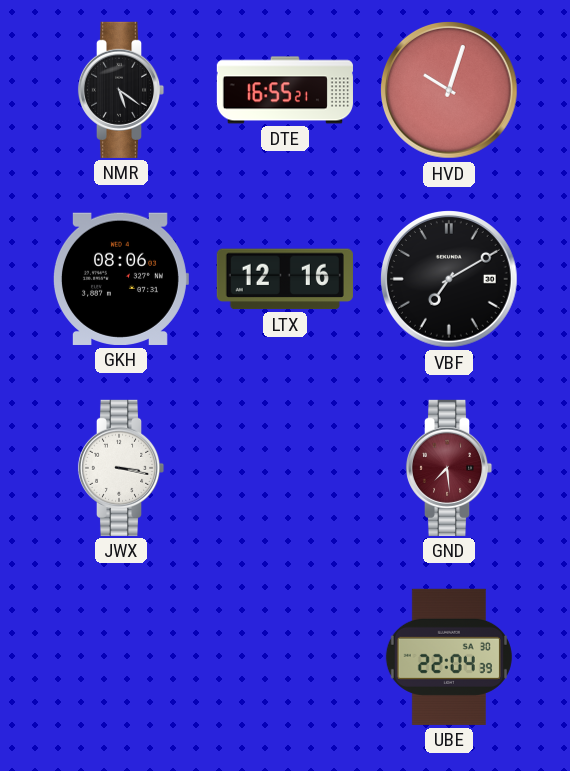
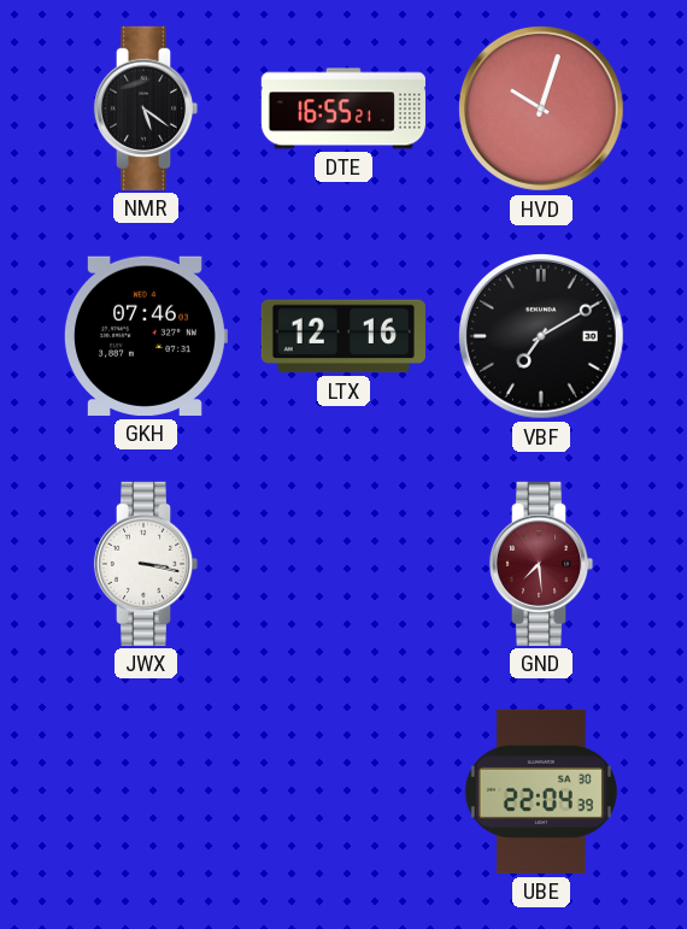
GKH: 08:06 -> 07:46 (145, 336)
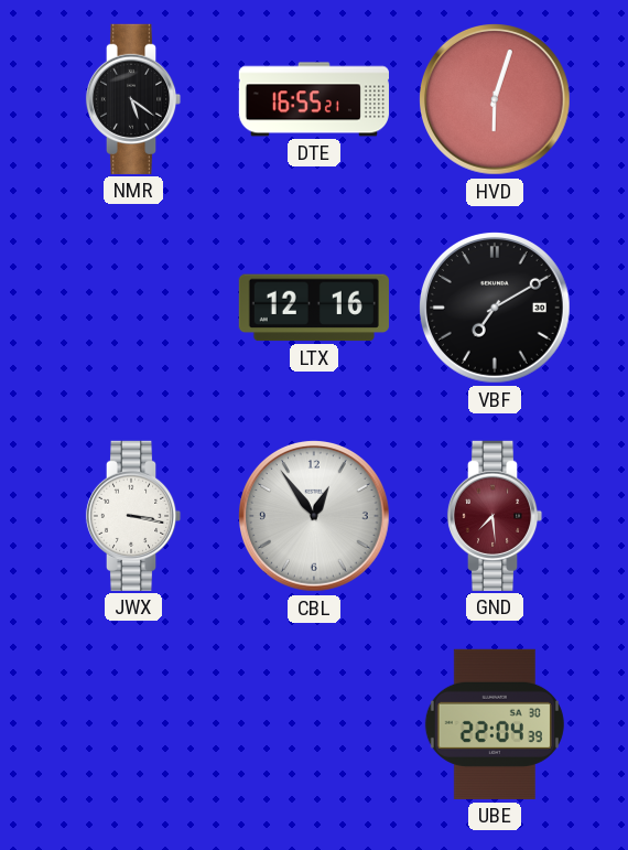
HVD: 10:03 -> 6:03 (496, 100)
GKH: 07:46 -> none (145, 336)
CBL: none -> 12:54 (315, 517)
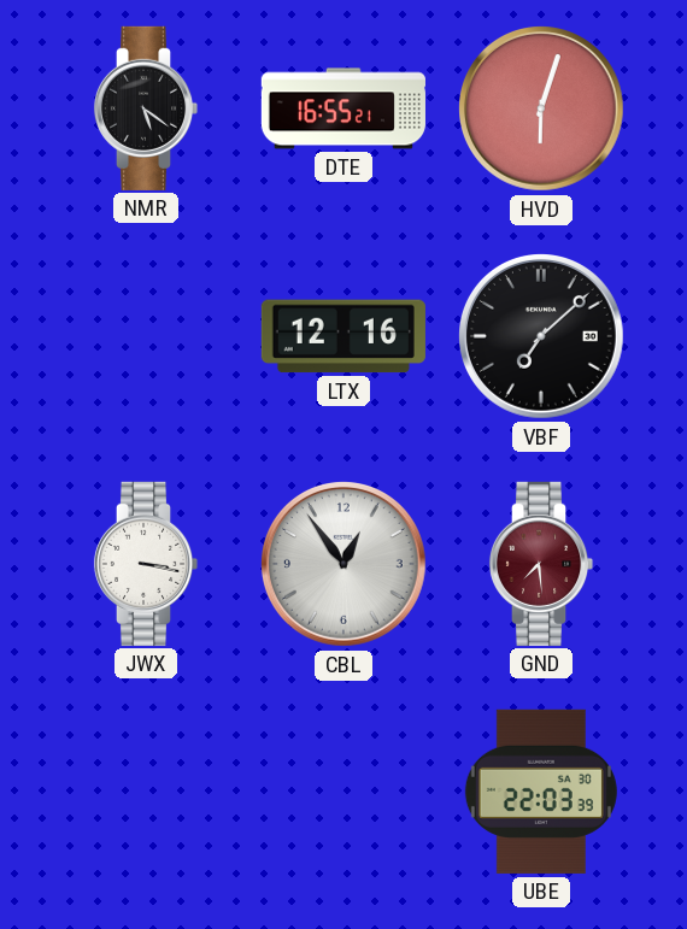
VBF: 7:10 -> 7:08 (542, 337)
UBE: 22:04 -> 22:03 (541, 792)
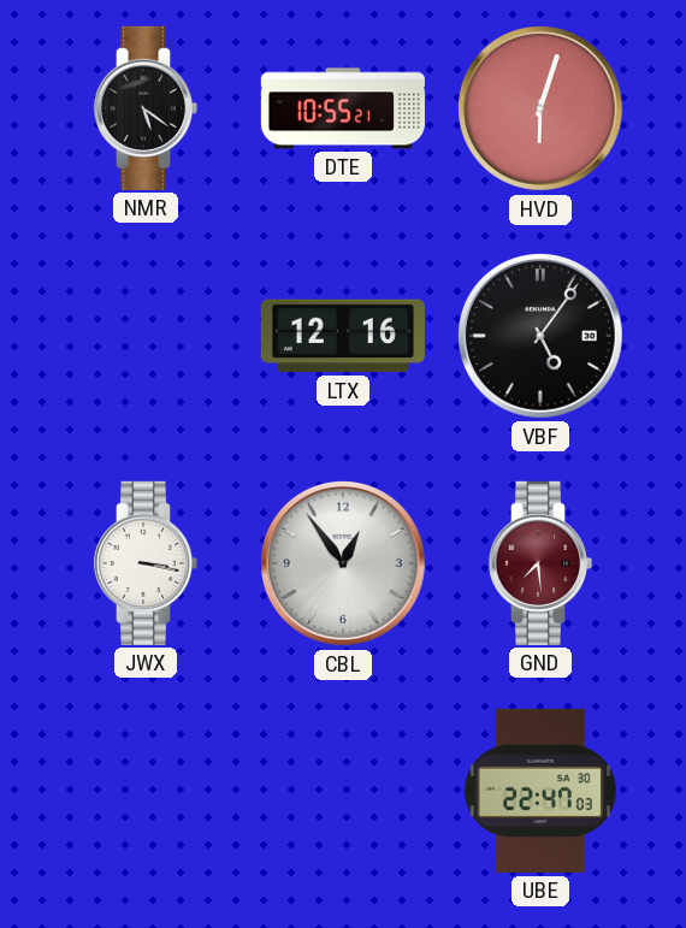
DTE: 16:55 -> 10:55 (343, 108)
VBF: 7:08 -> 5:06 (542, 337)
UBE: 22:03 -> 22:47 (540, 791)
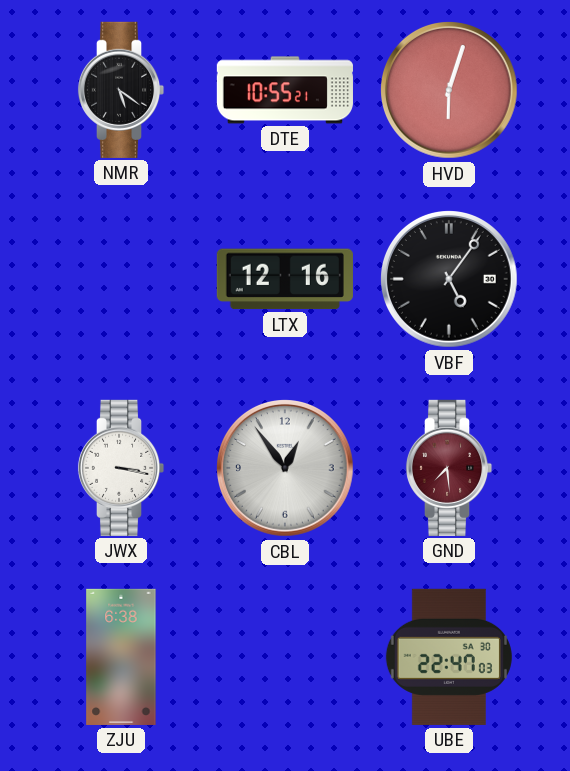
ZJU: none -> 6:38 (121, 657)
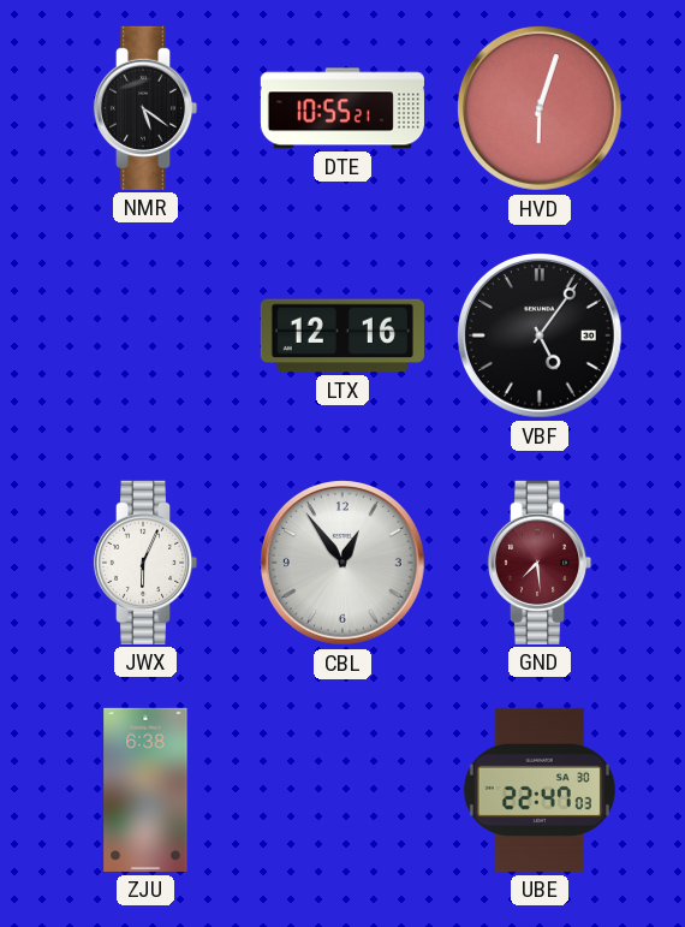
JWX: 3:17 -> 6:04 (145, 563)
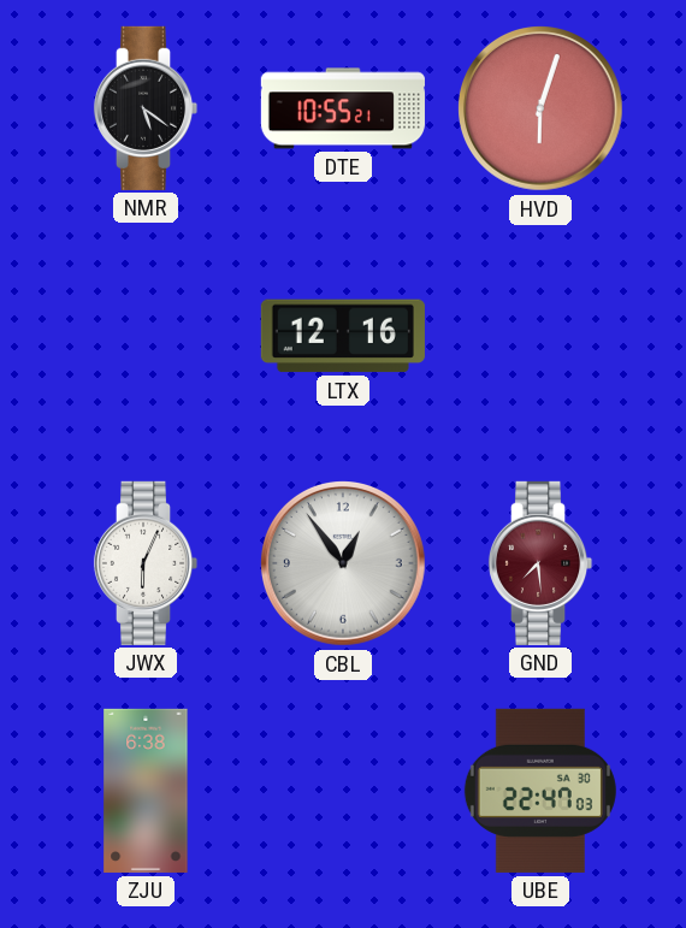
VBF: 5:06 -> none (541, 337)
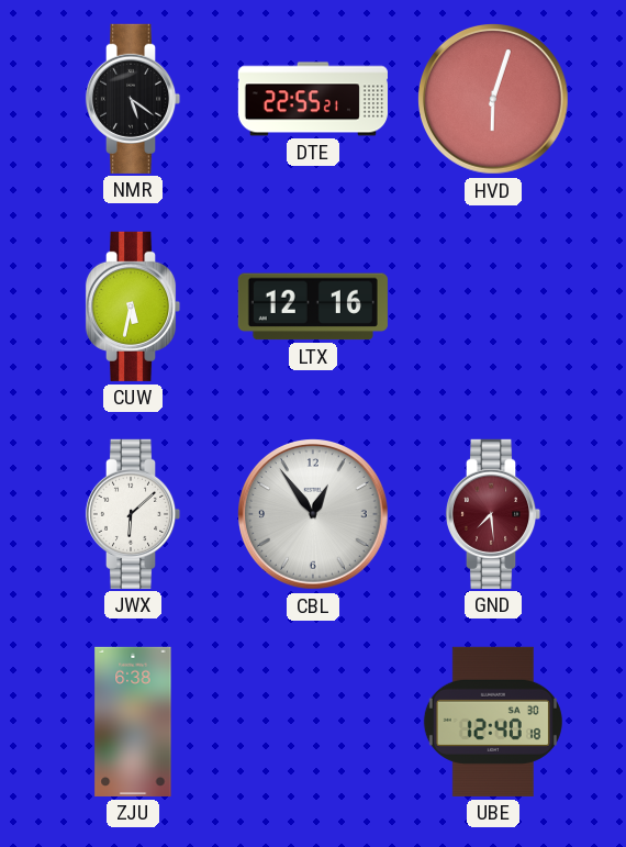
DTE: 10:55 -> 22:55 (313, 99)
CUW: none -> 5:32 (133, 307)
JWX: 6:04 -> 6:08 (133, 514)
UBE: 22:47 -> 12:40 (493, 722)
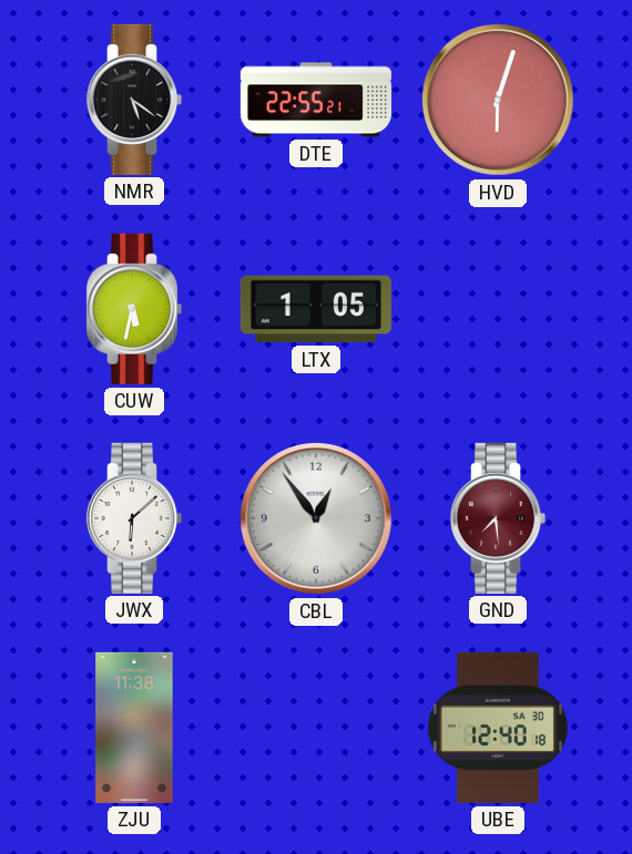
LTX: 12:16 -> 1:05 (316, 309)
ZJU: 6:38 -> 11:38 (134, 728)
